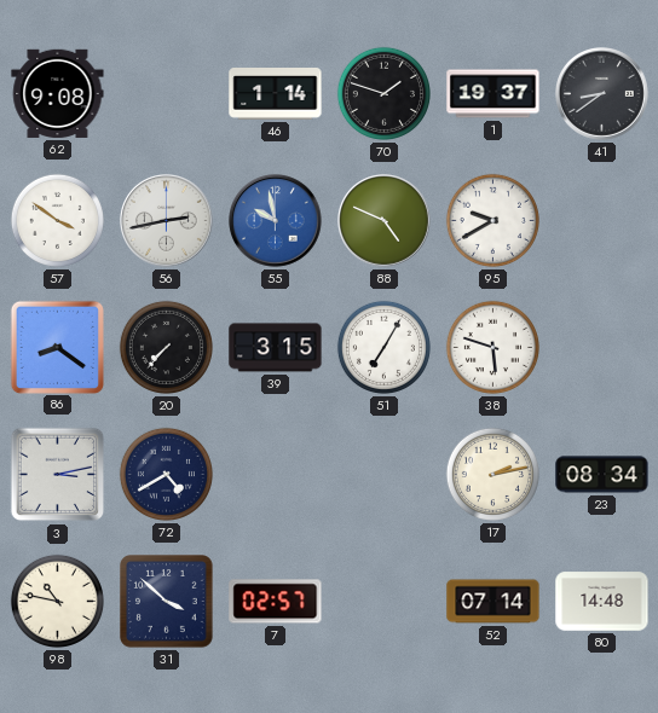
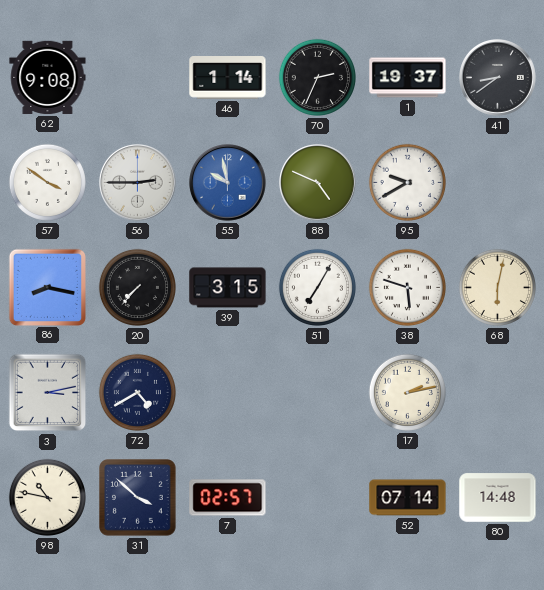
70: 1:48 -> 2:34 (317, 77)
56: 2:43 -> 2:45 (138, 183)
86: 8:21 -> 8:17 (47, 287)
68: none -> 6:02 (497, 287)
23: 08:34 -> none (602, 475)
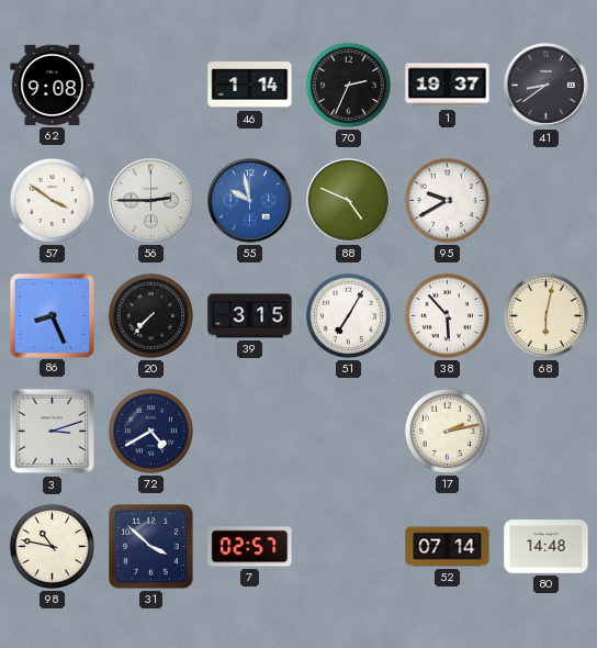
86: 8:17 -> 8:26 (52, 315)
38: 5:48 -> 5:53 (447, 315)
3: 3:13 -> 3:12 (53, 432)
